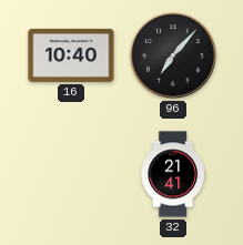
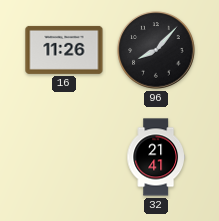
16: 10:40 -> 11:26 (64, 50)
96: 7:07 -> 8:07 (156, 50)
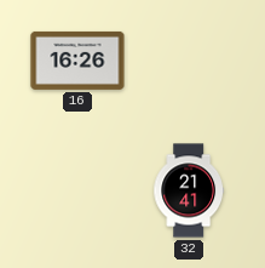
16: 11:26 -> 16:26 (77, 61)
96: 8:07 -> none (156, 50)
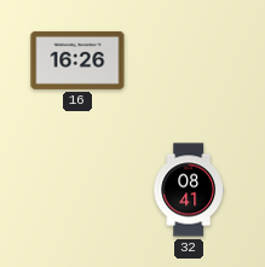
32: 21:41 -> 08:41 (188, 190)
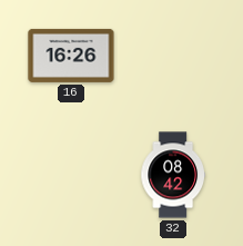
32: 08:41 -> 08:42 (172, 175)
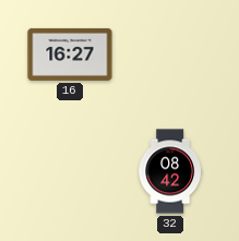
16: 16:26 -> 16:27 (70, 55)
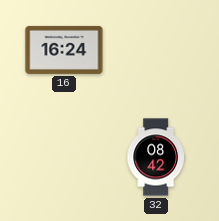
16: 16:27 -> 16:24 (64, 50)
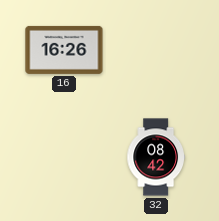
16: 16:24 -> 16:26 (64, 50)
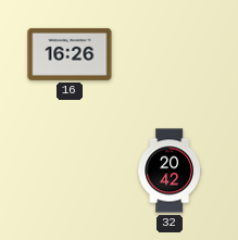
32: 08:42 -> 20:42 (168, 170)
